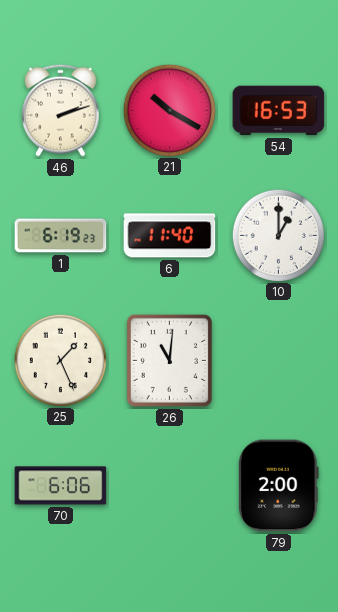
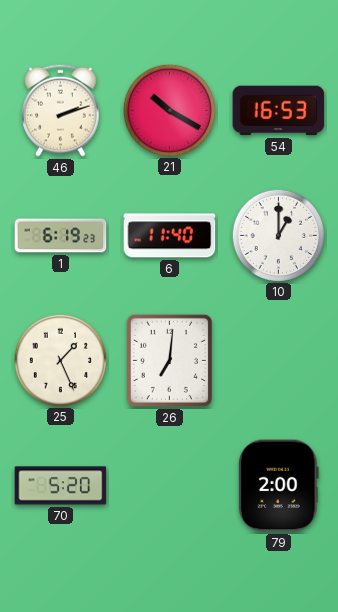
26: 11:01 -> 7:01 (169, 360)
70: 6:06 -> 5:20 (61, 486)
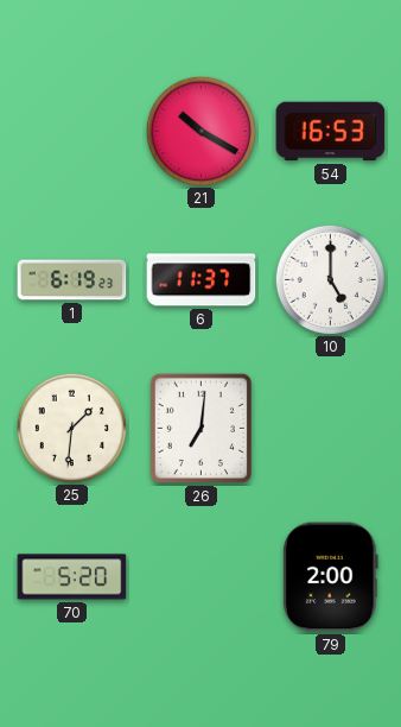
46: 2:12 -> none (61, 110)
6: 11:40 -> 11:37 (202, 280)
10: 1:00 -> 5:00 (330, 279)
25: 1:26 -> 1:31 (71, 428)
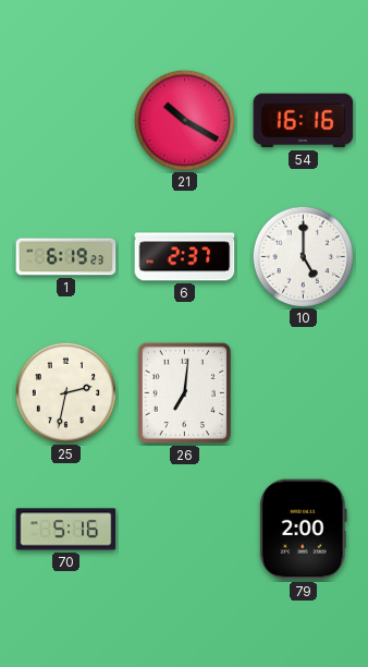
54: 16:53 -> 16:16 (304, 121)
6: 11:37 -> 2:37 (185, 257)
25: 1:31 -> 2:32 (65, 392)
70: 5:20 -> 5:16 (66, 530)
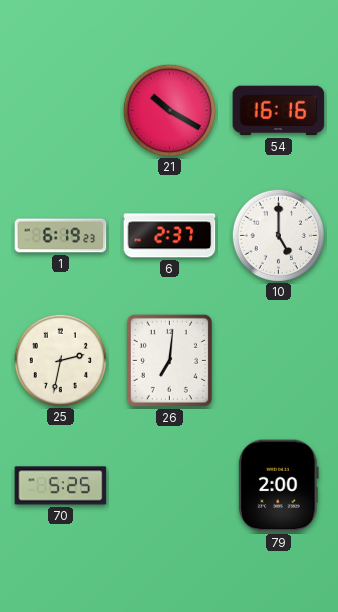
70: 5:16 -> 5:25 (61, 486)
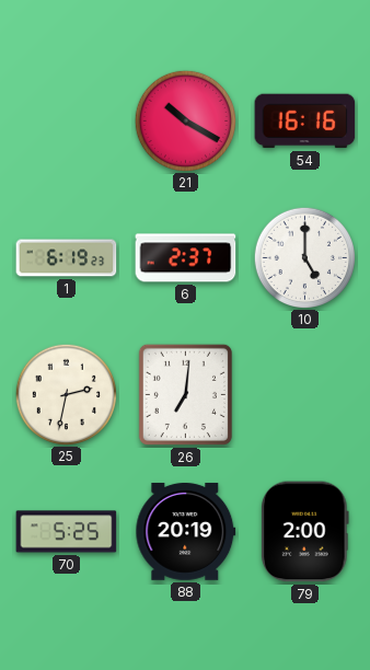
88: none -> 20:19 (186, 531)
